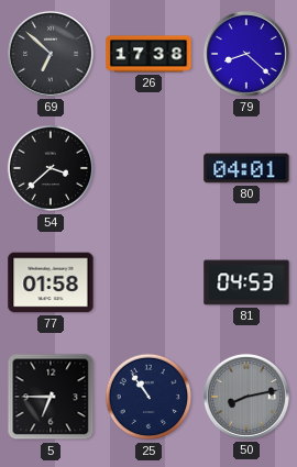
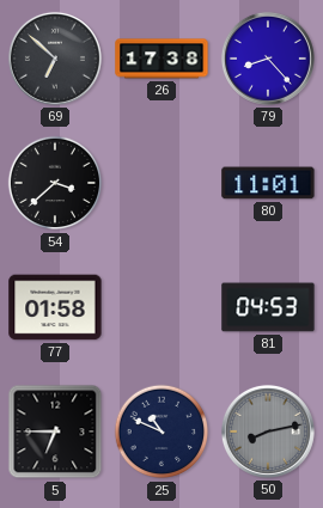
79: 8:22 -> 8:23 (268, 59)
80: 04:01 -> 11:01 (268, 183)
25: 10:54 -> 10:49 (161, 432)
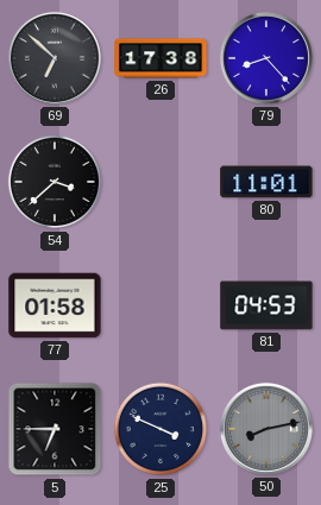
25: 10:49 -> 3:49 (160, 429)
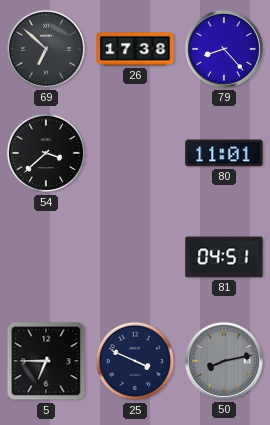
77: 01:58 -> none (55, 305)
81: 04:53 -> 04:51 (224, 257)
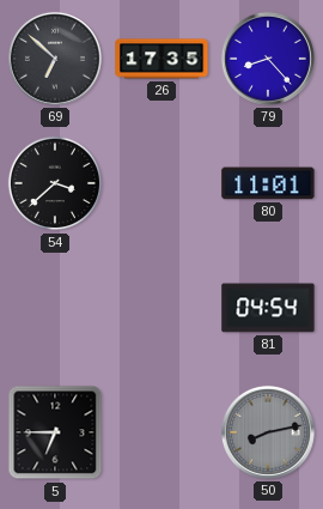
26: 17:38 -> 17:35 (161, 59)
81: 04:51 -> 04:54 (268, 308)
25: 3:49 -> none (135, 361)
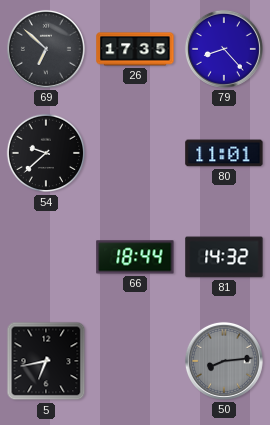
54: 3:38 -> 9:38 (46, 153)
66: none -> 18:44 (135, 257)
81: 04:54 -> 14:32 (224, 257)
5: 6:45 -> 6:43 (46, 361)
50: 8:13 -> 8:14 (224, 361)
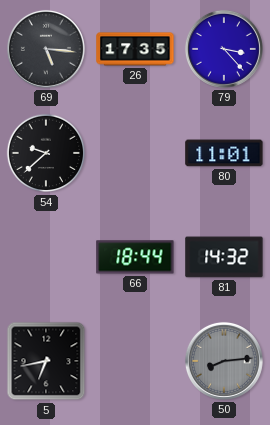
69: 6:52 -> 5:16 (46, 49)
79: 8:23 -> 3:23 (224, 49)
